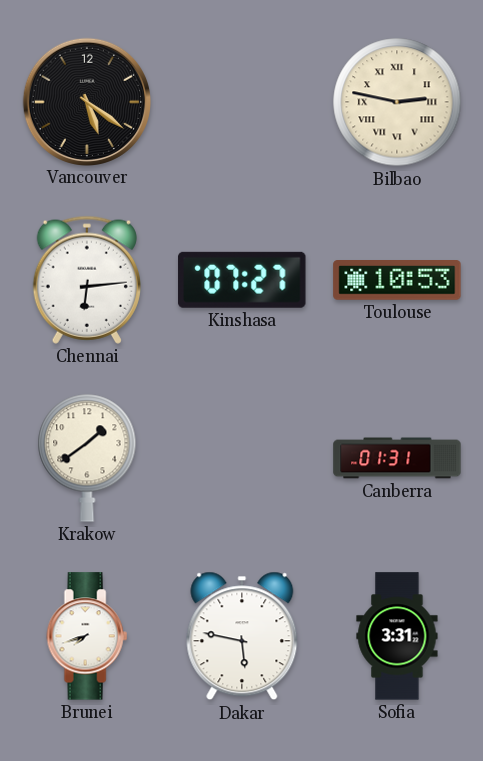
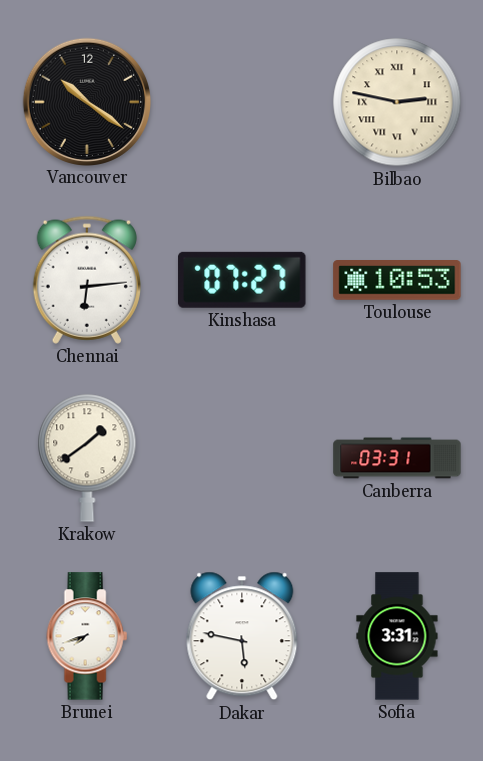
Vancouver: 5:21 -> 10:21 (86, 101)
Canberra: 01:31 -> 03:31 (397, 458)
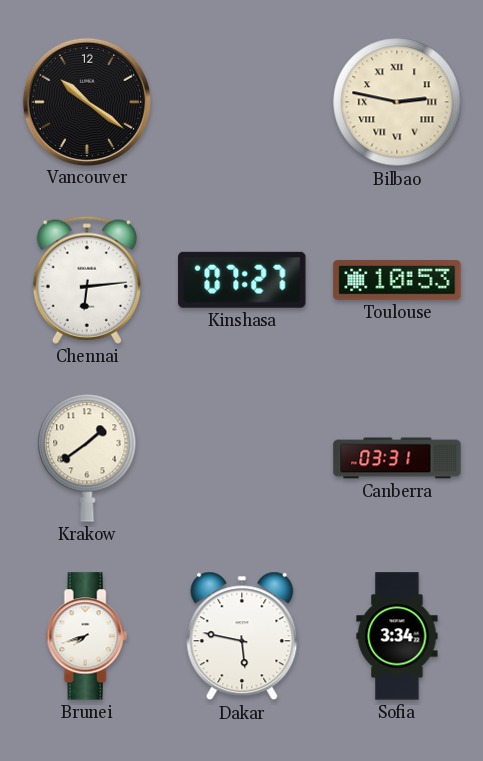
Sofia: 3:31 -> 3:34 (397, 636)
